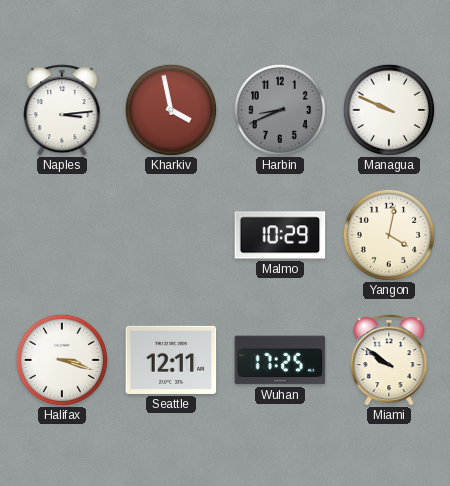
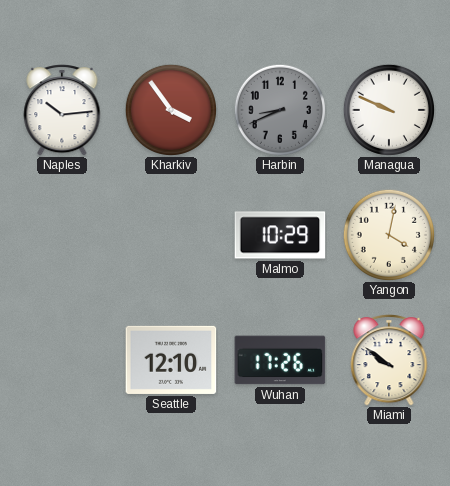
Naples: 3:14 -> 10:14 (62, 110)
Kharkiv: 3:58 -> 3:54 (171, 110)
Halifax: 3:18 -> none (62, 360)
Seattle: 12:11 -> 12:10 (171, 360)
Wuhan: 17:25 -> 17:26 (280, 360)
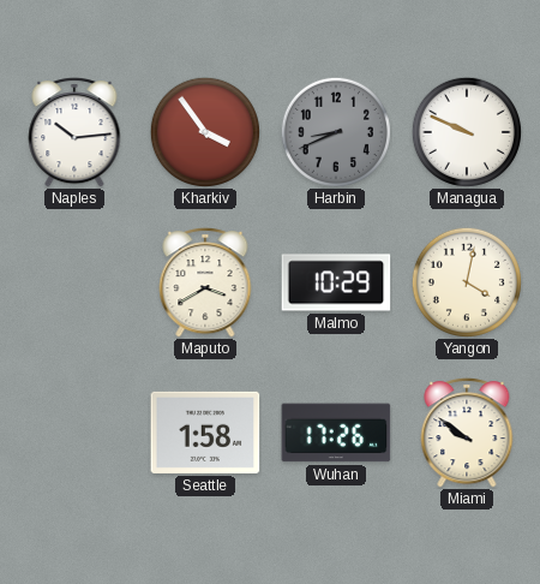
Maputo: none -> 3:40 (205, 282)
Seattle: 12:10 -> 1:58 (205, 433)
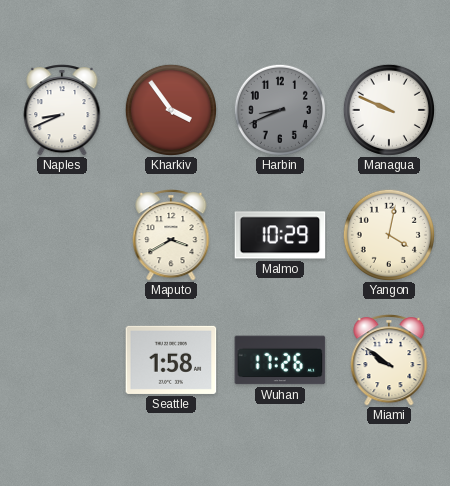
Naples: 10:14 -> 8:41 (62, 110)
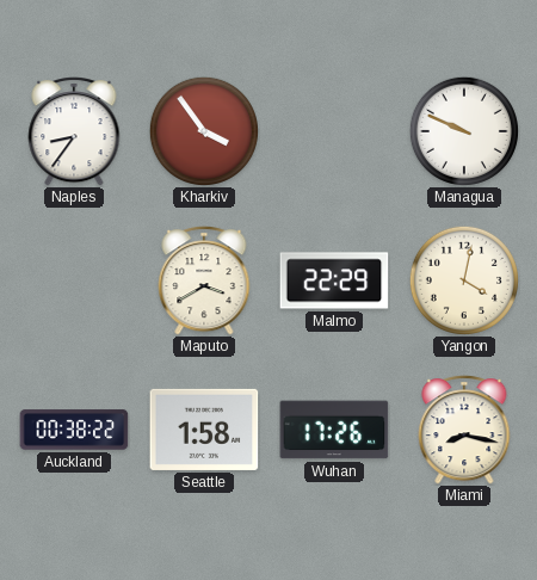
Naples: 8:41 -> 8:36 (74, 131)
Harbin: 8:41 -> none (280, 110)
Malmo: 10:29 -> 22:29 (334, 280)
Auckland: none -> 00:38 (74, 430)
Miami: 9:51 -> 8:17 (464, 430)
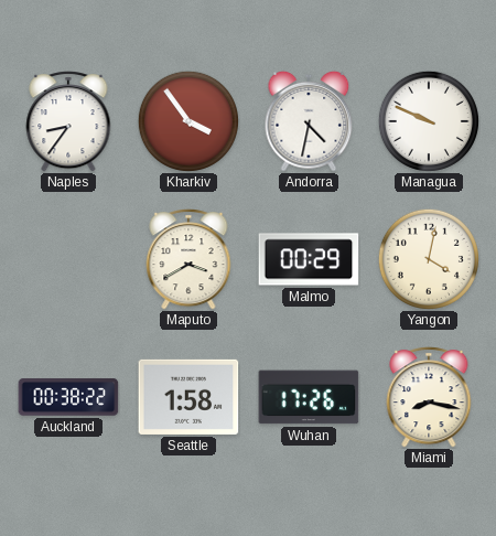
Andorra: none -> 4:32 (309, 121)
Malmo: 22:29 -> 00:29 (309, 259)
